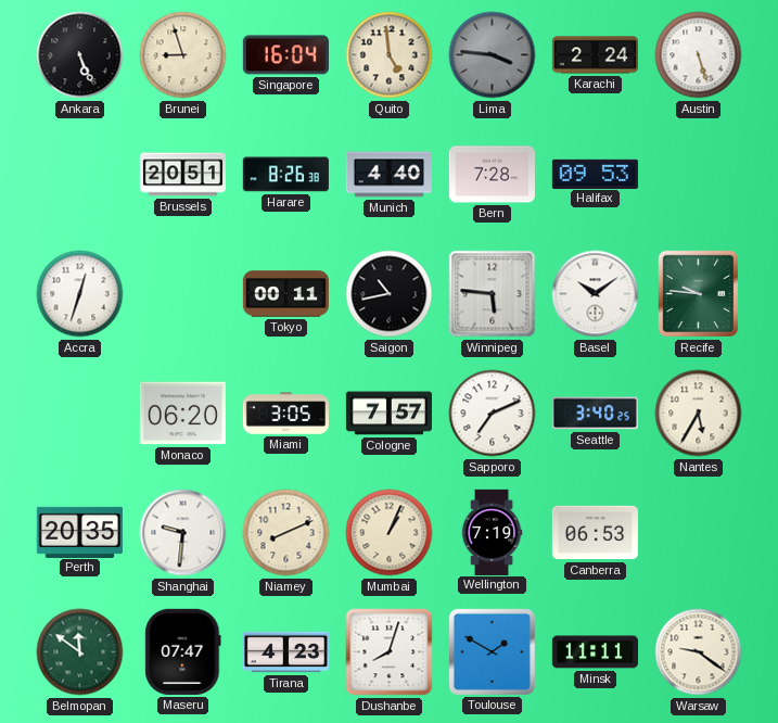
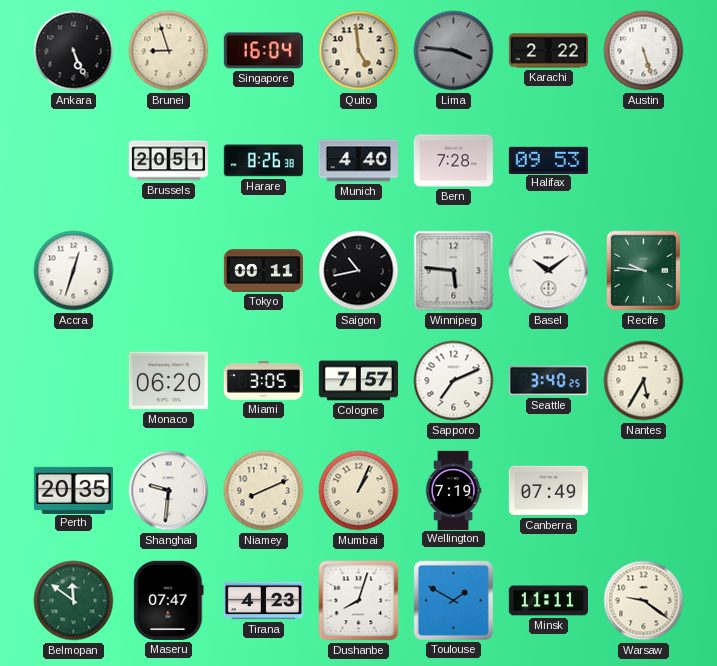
Karachi: 2:24 -> 2:22 (548, 51)
Canberra: 06:53 -> 07:49 (548, 491)
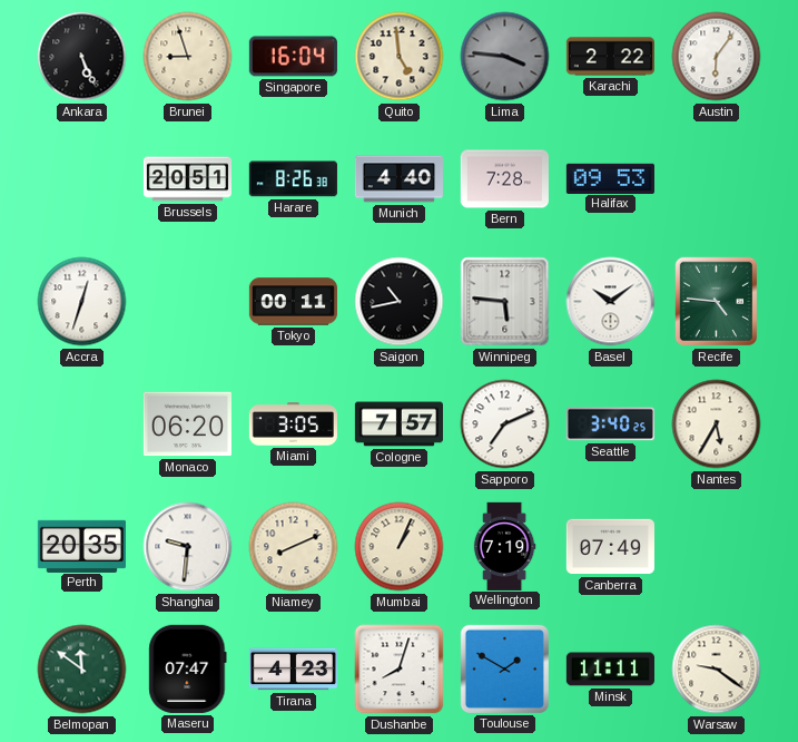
Austin: 5:27 -> 6:06 (717, 57)
Recife: 9:46 -> 4:46 (717, 302)
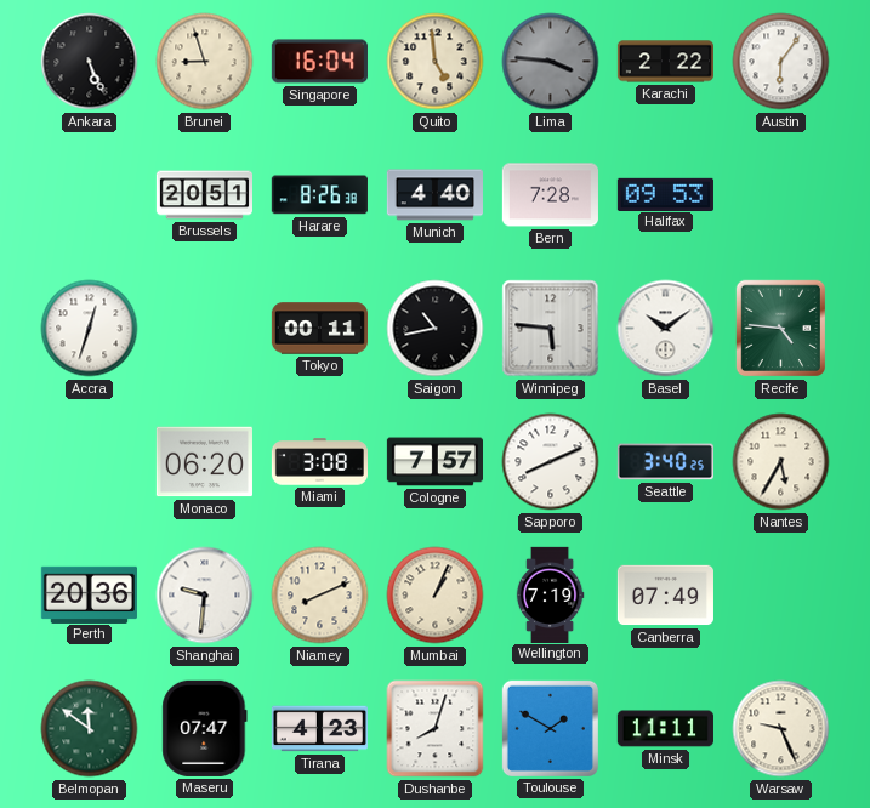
Miami: 3:05 -> 3:08 (319, 462)
Sapporo: 7:11 -> 8:11 (551, 462)
Perth: 20:35 -> 20:36 (89, 594)
Warsaw: 9:21 -> 9:26 (781, 729)
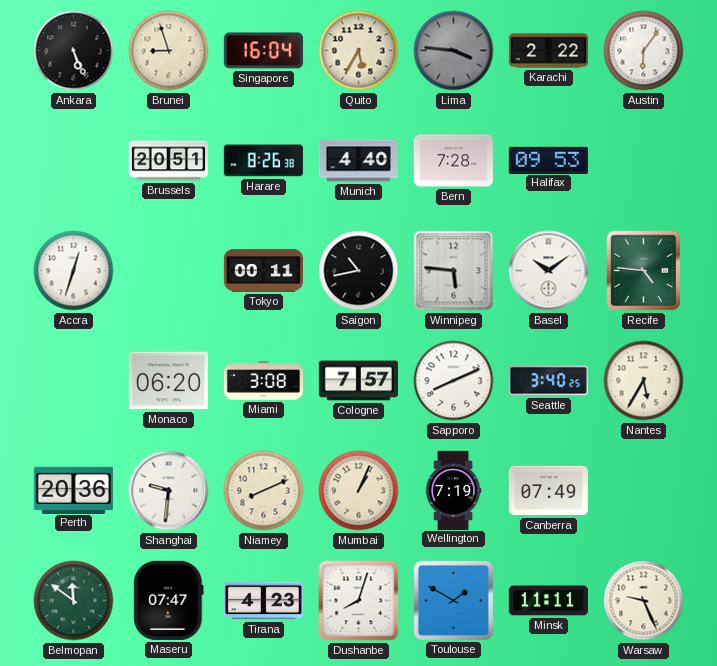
Quito: 4:59 -> 5:35 (359, 51)
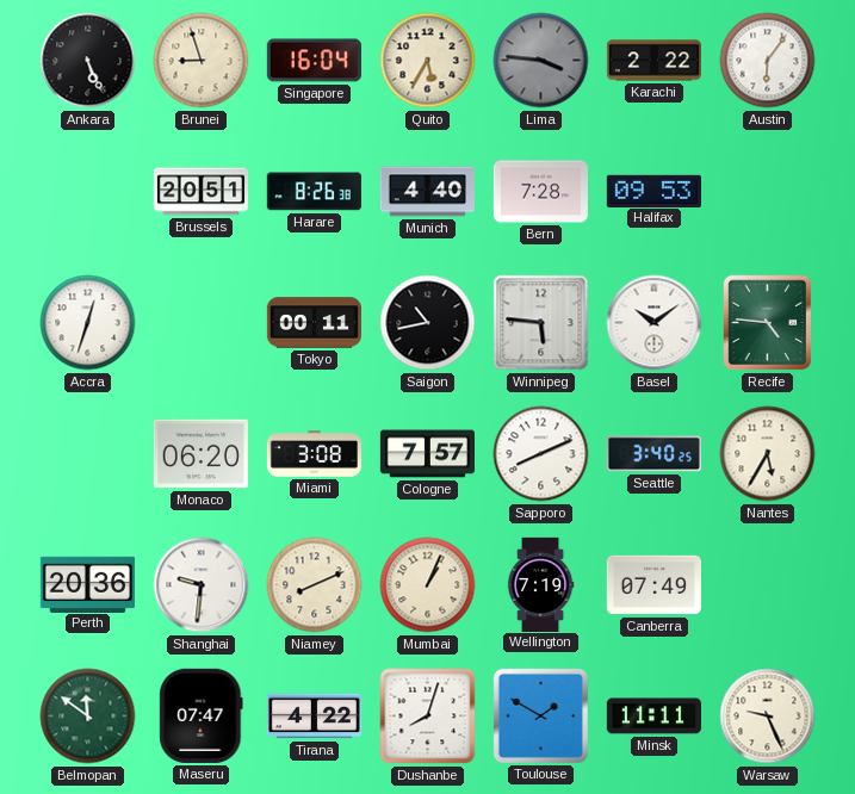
Tirana: 4:23 -> 4:22 (314, 717)
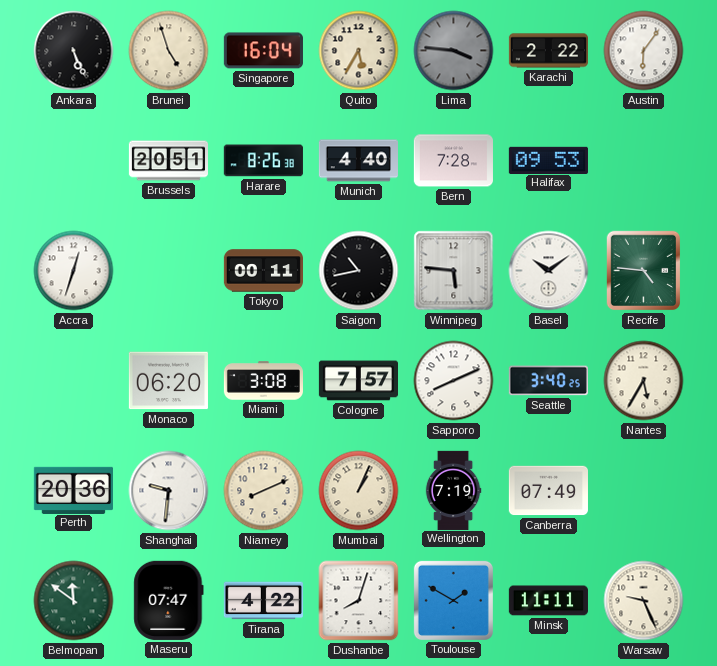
Brunei: 8:57 -> 4:57 (169, 51)
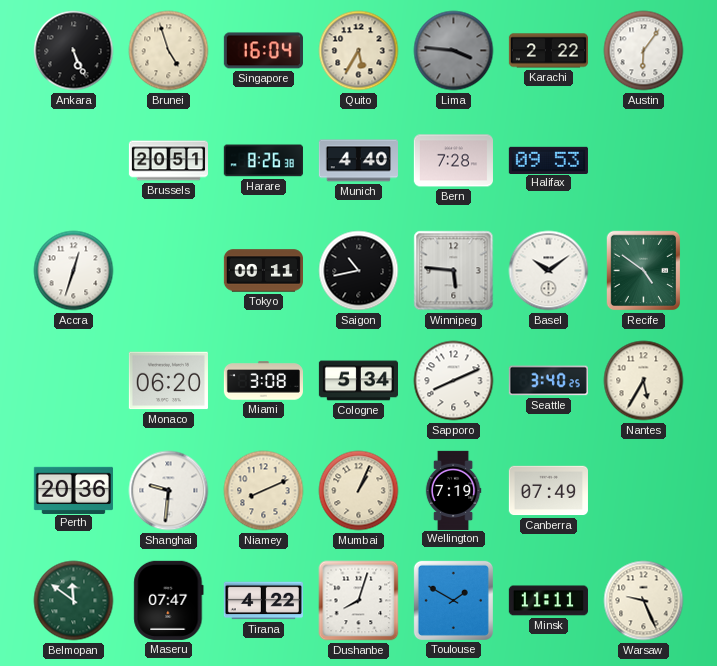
Recife: 4:46 -> 4:51 (644, 271)
Cologne: 7:57 -> 5:34 (358, 381)
